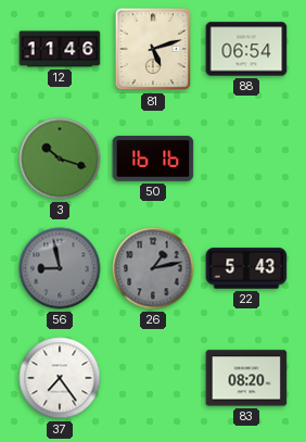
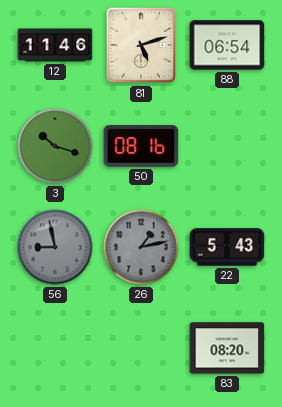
50: 16:16 -> 08:16 (141, 146)
37: 7:24 -> none (60, 378)
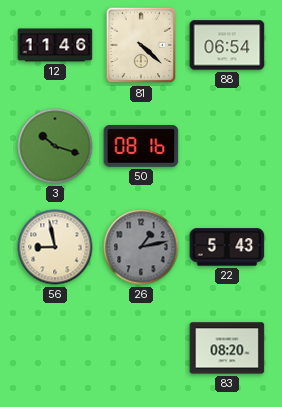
81: 5:12 -> 4:22 (141, 45)
56 dial: grey -> cream (55, 247)
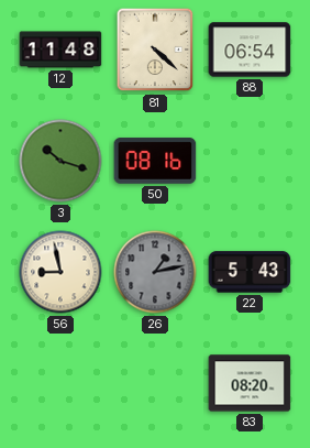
12: 11:46 -> 11:48 (60, 50)
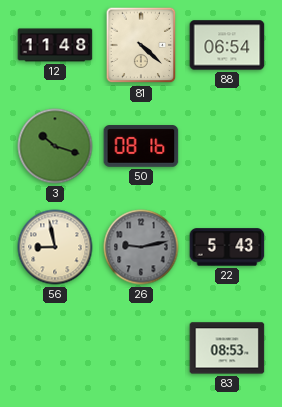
26: 1:13 -> 9:13 (141, 247)
83: 08:20 -> 08:53 (227, 348)
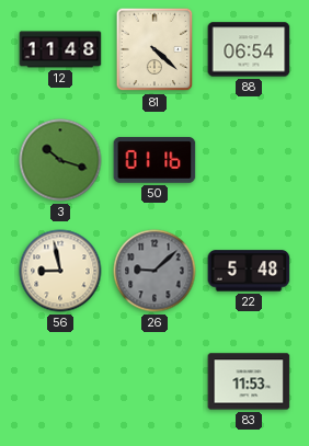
50: 08:16 -> 01:16 (154, 160)
26: 9:13 -> 9:08 (154, 271)
22: 5:43 -> 5:48 (249, 271)
83: 08:53 -> 11:53 (249, 381)
